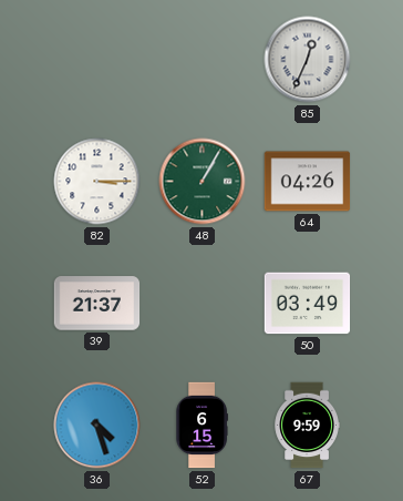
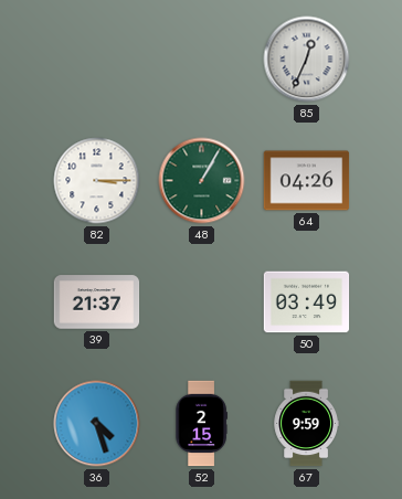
52: 6:15 -> 2:15 (201, 424)
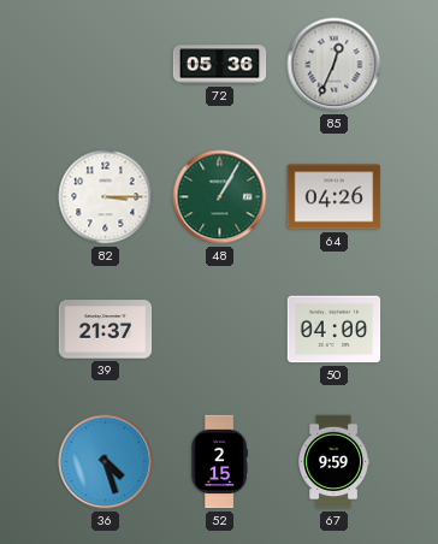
72: none -> 05:36 (220, 65)
50: 03:49 -> 04:00 (335, 330)
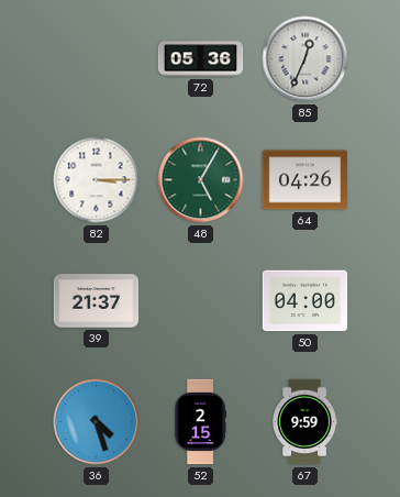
48: 1:05 -> 5:05 (201, 180)
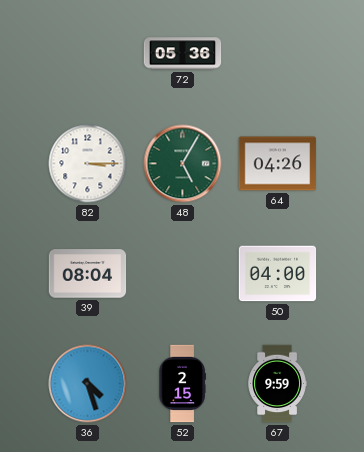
85: 12:34 -> none (305, 59)
39: 21:37 -> 08:04 (88, 274)
